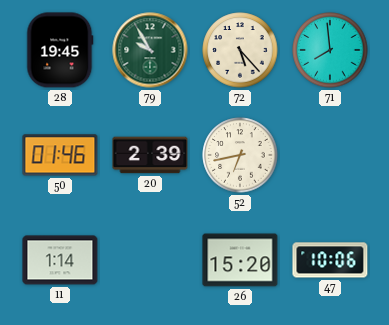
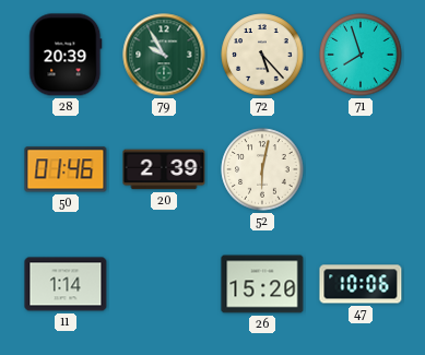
28: 19:45 -> 20:39 (66, 55)
71: 7:59 -> 7:57 (361, 55)
52: 6:43 -> 6:02 (262, 169)
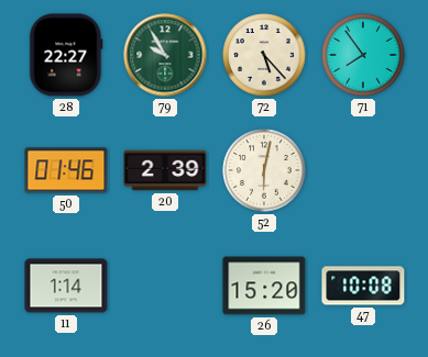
28: 20:39 -> 22:27 (66, 55)
71: 7:57 -> 7:54 (363, 55)
47: 10:06 -> 10:08 (363, 286)
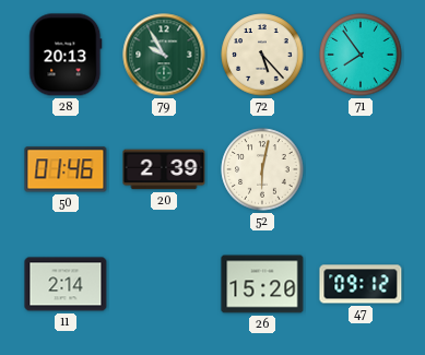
28: 22:27 -> 20:13 (66, 55)
11: 1:14 -> 2:14 (66, 284)
47: 10:08 -> 09:12 (361, 284)
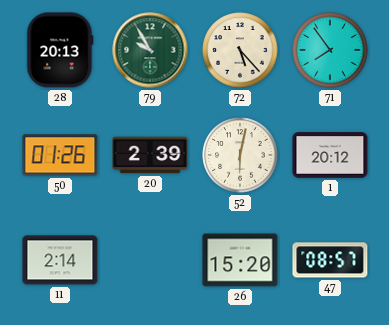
50: 01:46 -> 01:26 (60, 155)
1: none -> 20:12 (330, 155)
47: 09:12 -> 08:57 (330, 260)
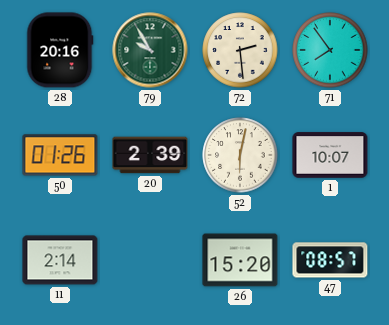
28: 20:13 -> 20:16 (60, 50)
72: 5:23 -> 2:29 (240, 50)
1: 20:12 -> 10:07 (330, 155)
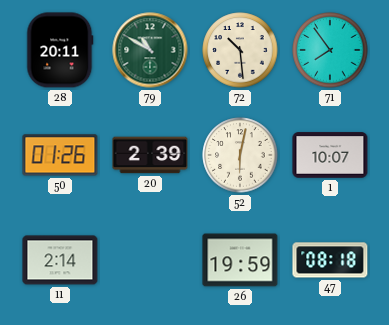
28: 20:16 -> 20:11 (60, 50)
79: 9:55 -> 10:50 (150, 50)
72: 2:29 -> 10:29 (240, 50)
26: 15:20 -> 19:59 (240, 260)
47: 08:57 -> 08:18 (330, 260)
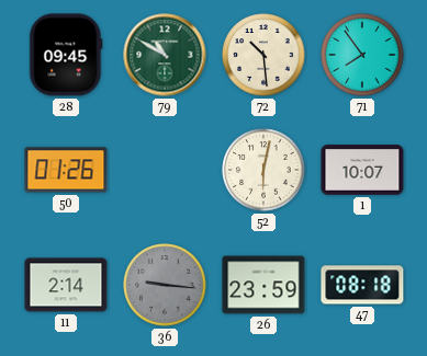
28: 20:11 -> 09:45 (66, 55)
20: 2:39 -> none (150, 155)
36: none -> 9:16 (165, 285)
26: 19:59 -> 23:59 (263, 285)
